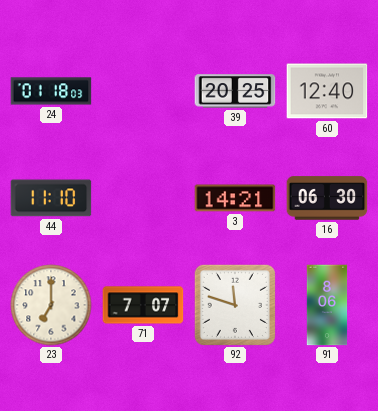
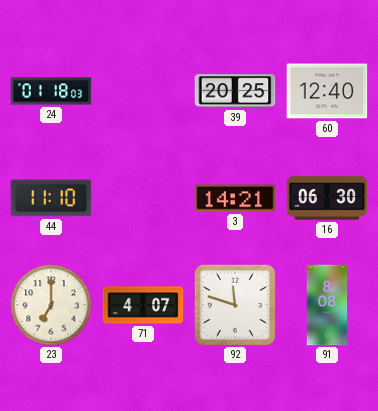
71: 7:07 -> 4:07 (143, 305)
91: 8:06 -> 8:08 (327, 305)
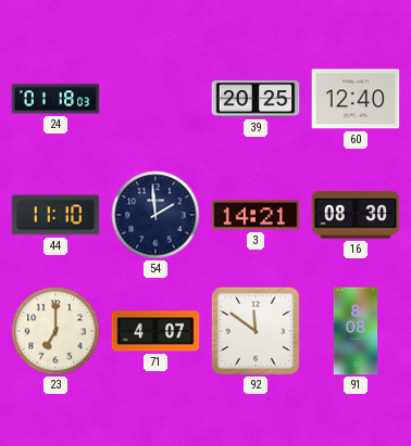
54: none -> 1:59 (155, 215)
16: 06:30 -> 08:30 (356, 215)
92: 11:48 -> 11:51 (256, 331)
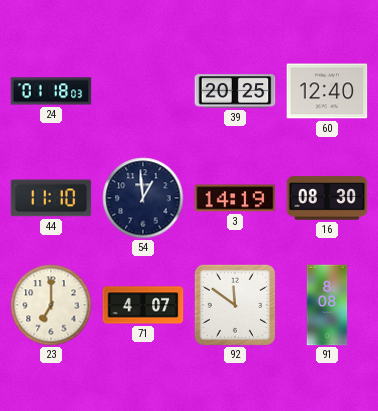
54: 1:59 -> 12:59 (143, 198)
3: 14:21 -> 14:19 (235, 198)
